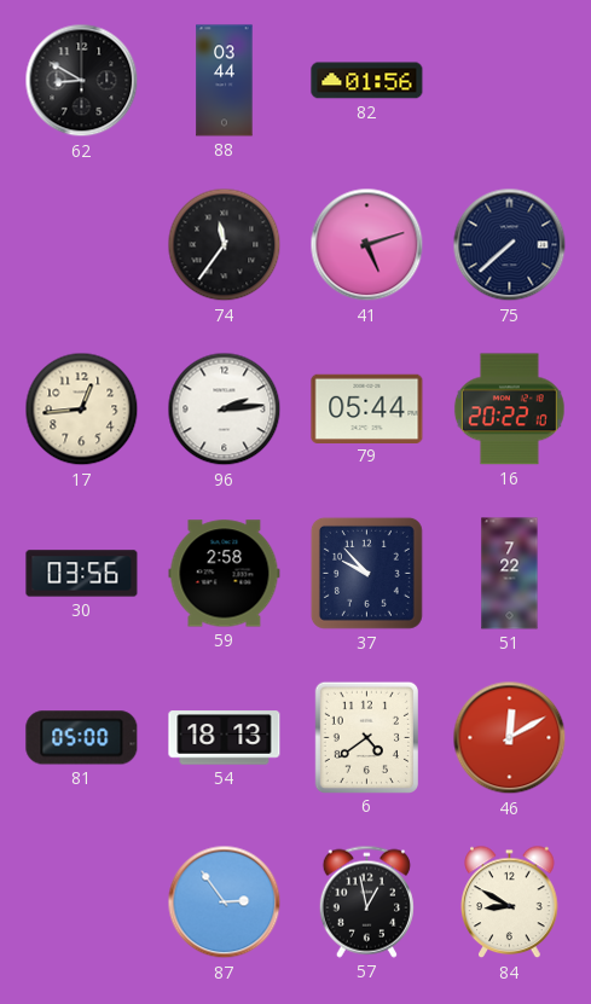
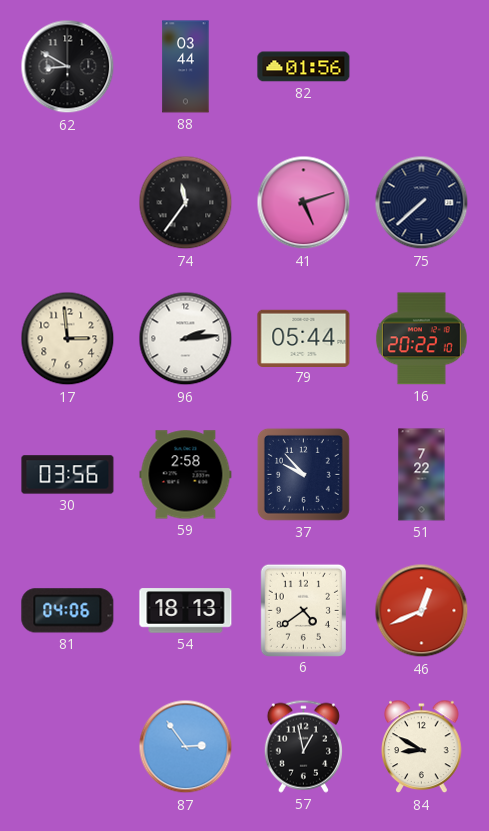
17: 12:44 -> 2:59 (68, 339)
81: 05:00 -> 04:06 (68, 611)
46: 12:10 -> 12:41 (422, 611)
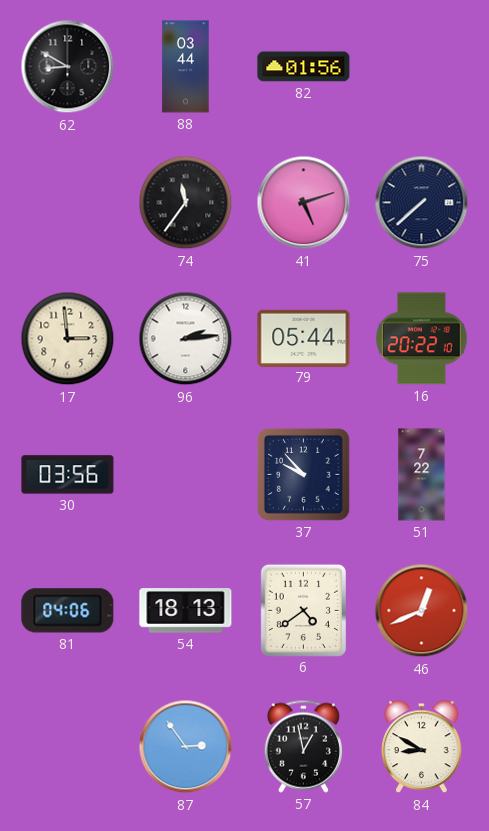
59: 2:58 -> none (186, 475)
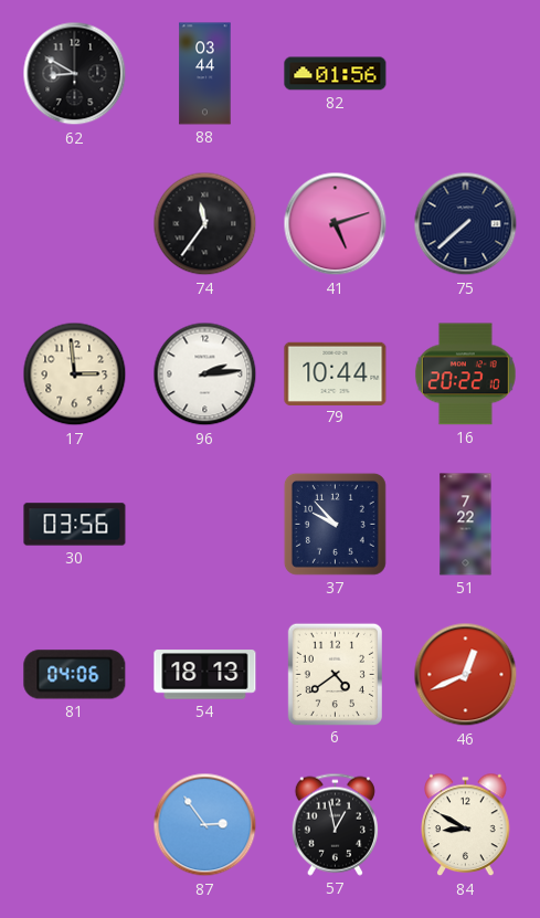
79: 05:44 -> 10:44 (336, 373)
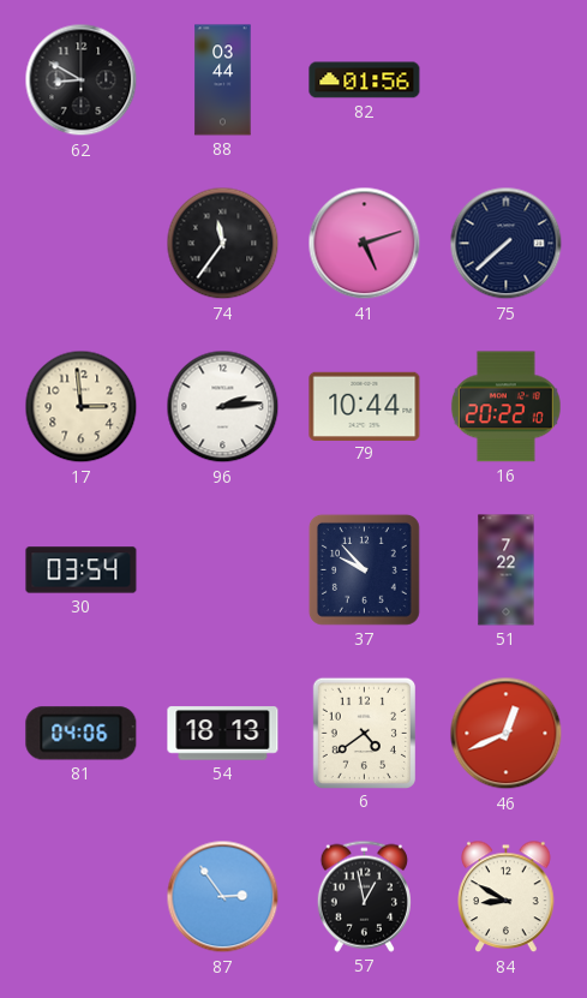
30: 03:56 -> 03:54 (82, 570)
